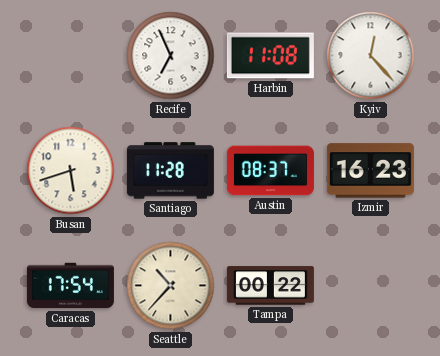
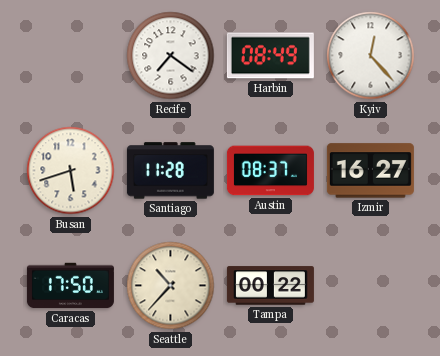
Recife: 6:56 -> 7:21 (171, 56)
Harbin: 11:08 -> 08:49 (270, 56)
Izmir: 16:23 -> 16:27 (370, 171)
Caracas: 17:54 -> 17:50 (70, 286)
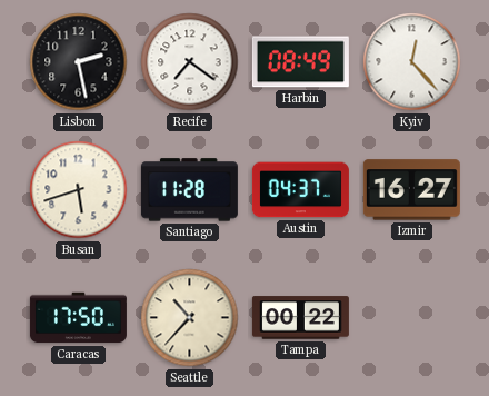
Lisbon: none -> 2:28 (79, 62)
Austin: 08:37 -> 04:37 (300, 190)
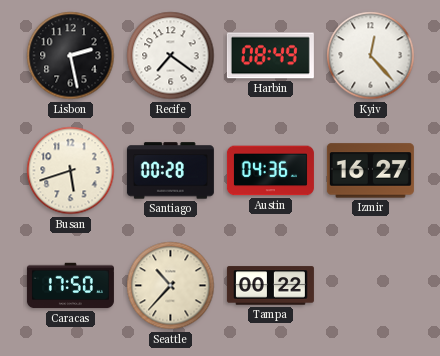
Santiago: 11:28 -> 00:28 (170, 171)
Austin: 04:37 -> 04:36 (270, 171)
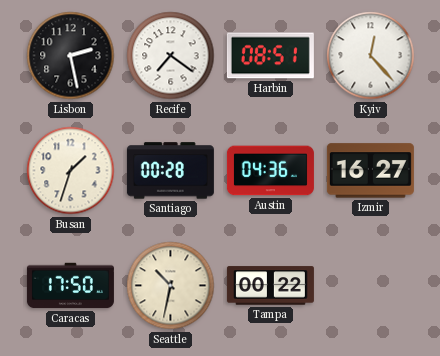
Harbin: 08:49 -> 08:51 (270, 56)
Busan: 5:42 -> 1:33 (71, 171)
Seattle: 10:37 -> 10:32 (171, 286)
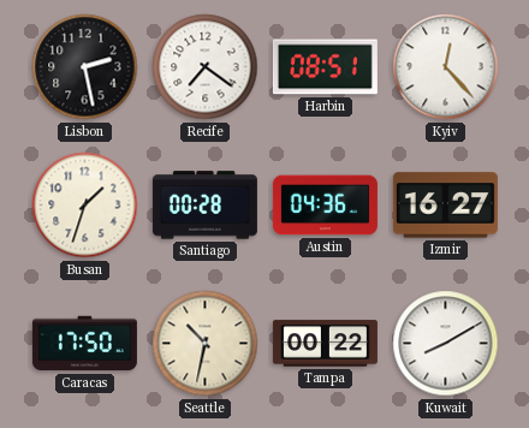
Kuwait: none -> 8:10 (446, 344)
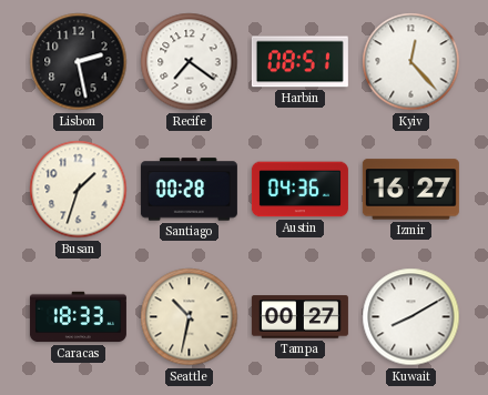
Caracas: 17:50 -> 18:33 (78, 317)
Tampa: 00:22 -> 00:27 (299, 317)
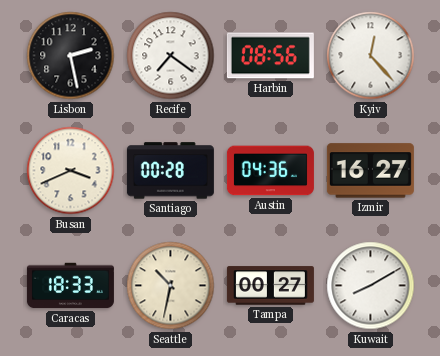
Harbin: 08:51 -> 08:56 (270, 56)
Busan: 1:33 -> 3:41 (71, 171)
